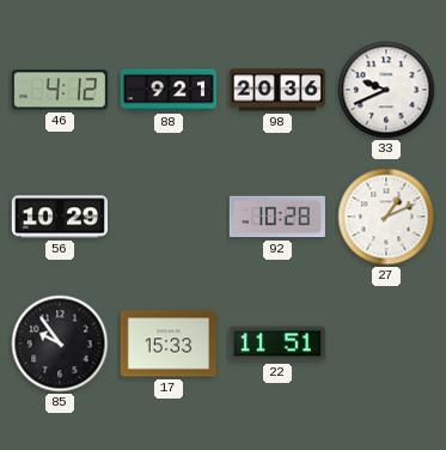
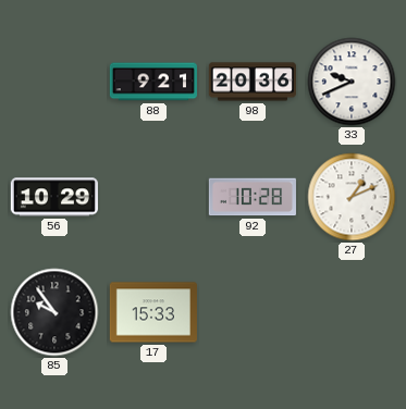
46: 4:12 -> none (60, 90)
22: 11:51 -> none (277, 343)
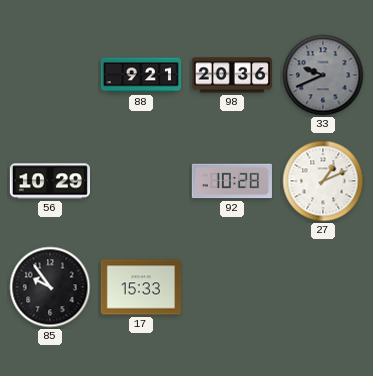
33 dial: white -> grey (323, 75)
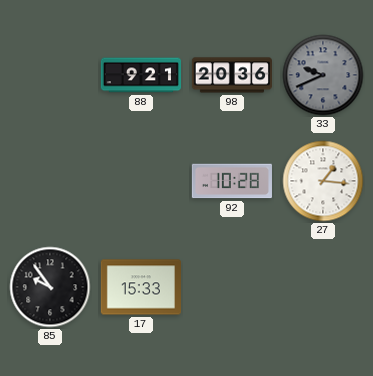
56: 10:29 -> none (50, 181)
27: 1:11 -> 1:16 (323, 181)
